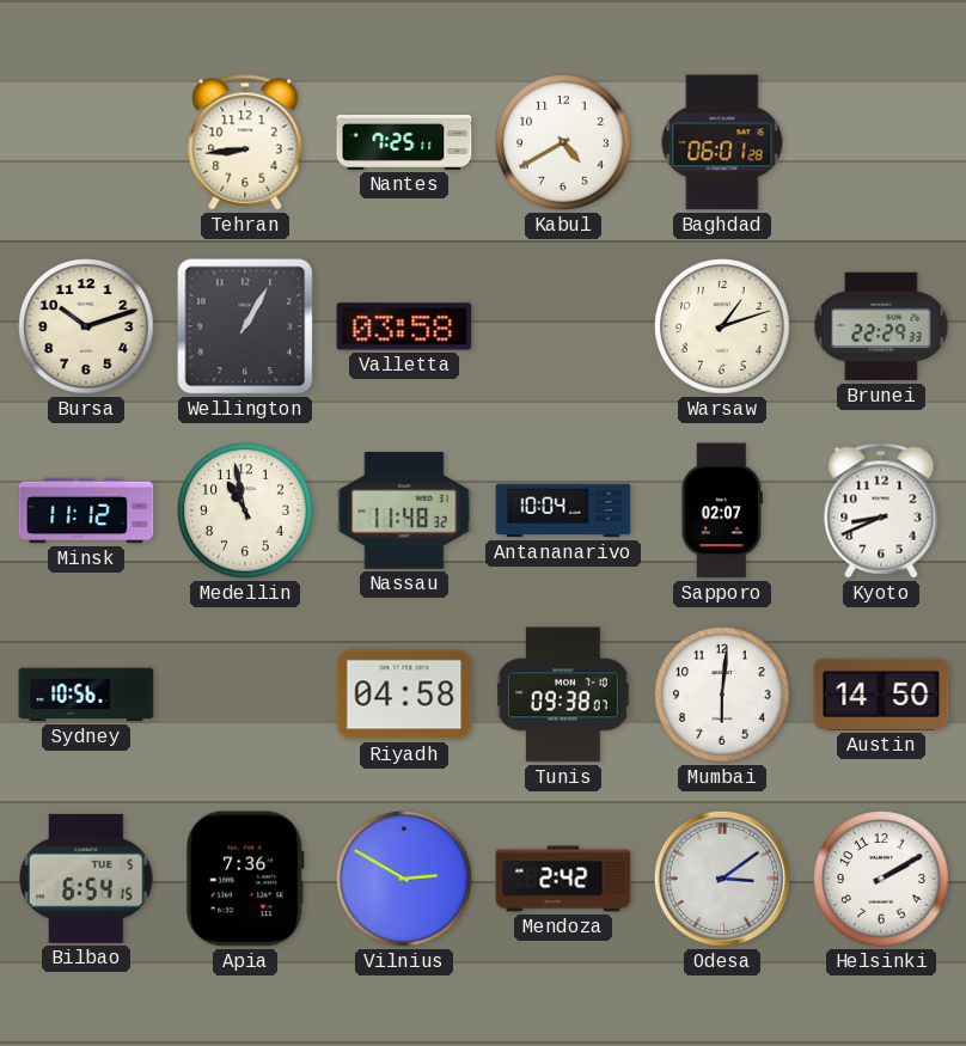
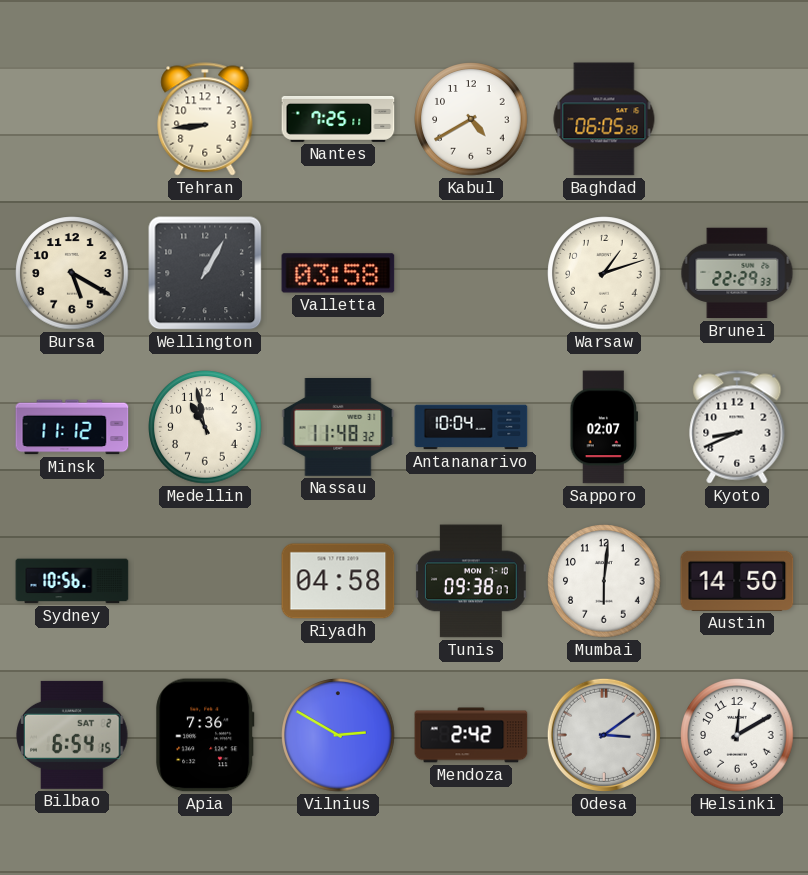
Baghdad: 06:01 -> 06:05 (604, 119)
Bursa: 10:12 -> 5:20 (72, 273)
Bilbao date: TUE 5 -> SAT 2 (72, 735)
Helsinki: 2:10 -> 12:10 (737, 735)
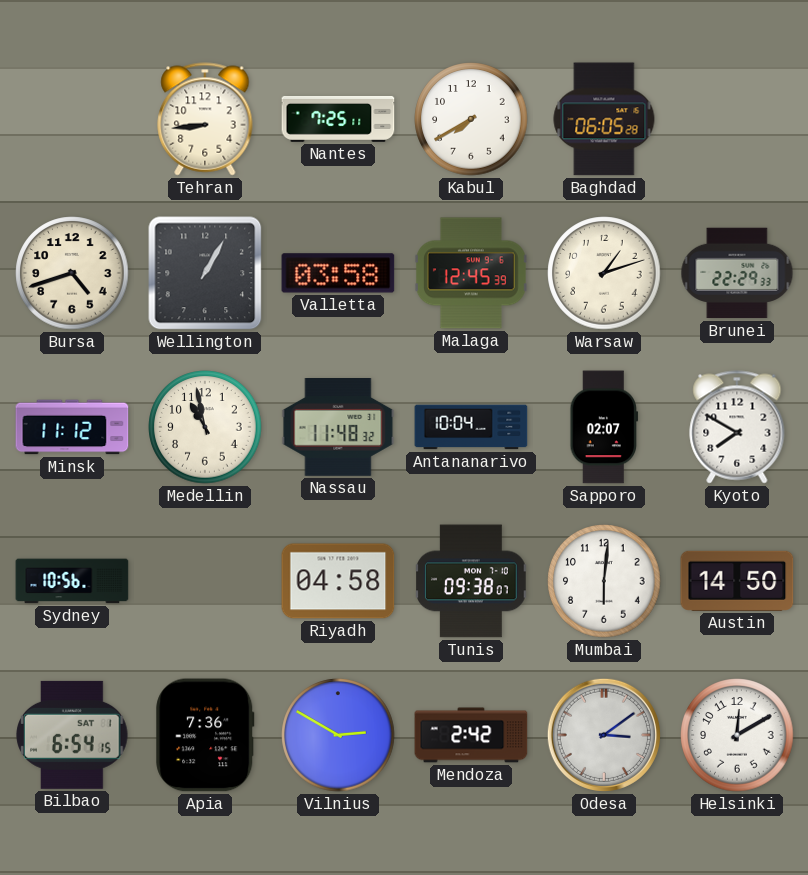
Kabul: 4:40 -> 7:40 (471, 119)
Bursa: 5:20 -> 4:42 (72, 273)
Malaga: none -> 12:45 (471, 273)
Kyoto: 8:41 -> 7:50 (737, 427)
Bilbao date: SAT 2 -> SAT 1 (72, 735)
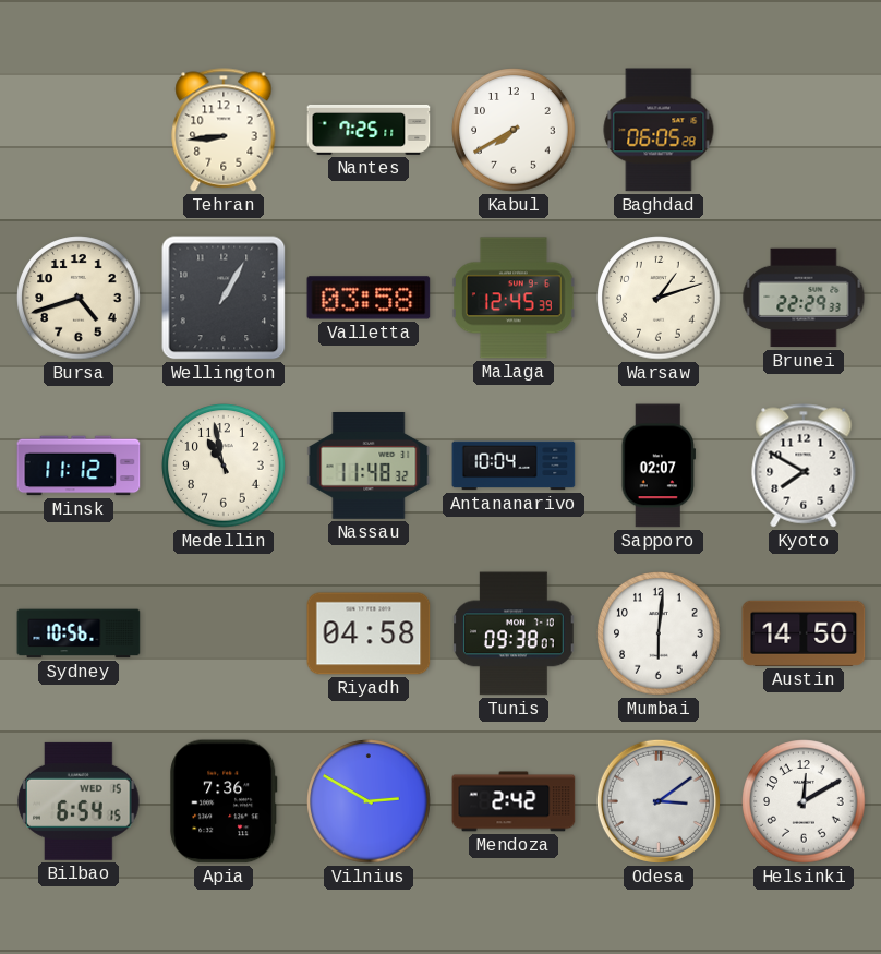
Bilbao date: SAT 1 -> WED 15 (79, 801)
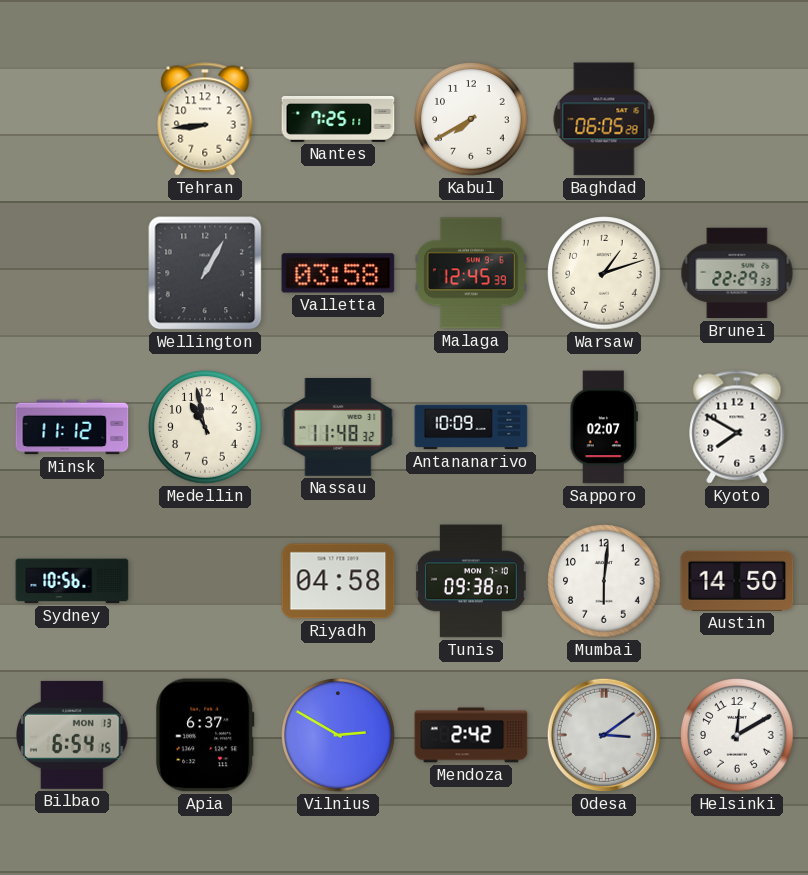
Bursa: 4:42 -> none (79, 298)
Antananarivo: 10:04 -> 10:09 (471, 427)
Bilbao date: WED 15 -> MON 13 (72, 735)
Apia: 7:36 -> 6:37 (205, 735)
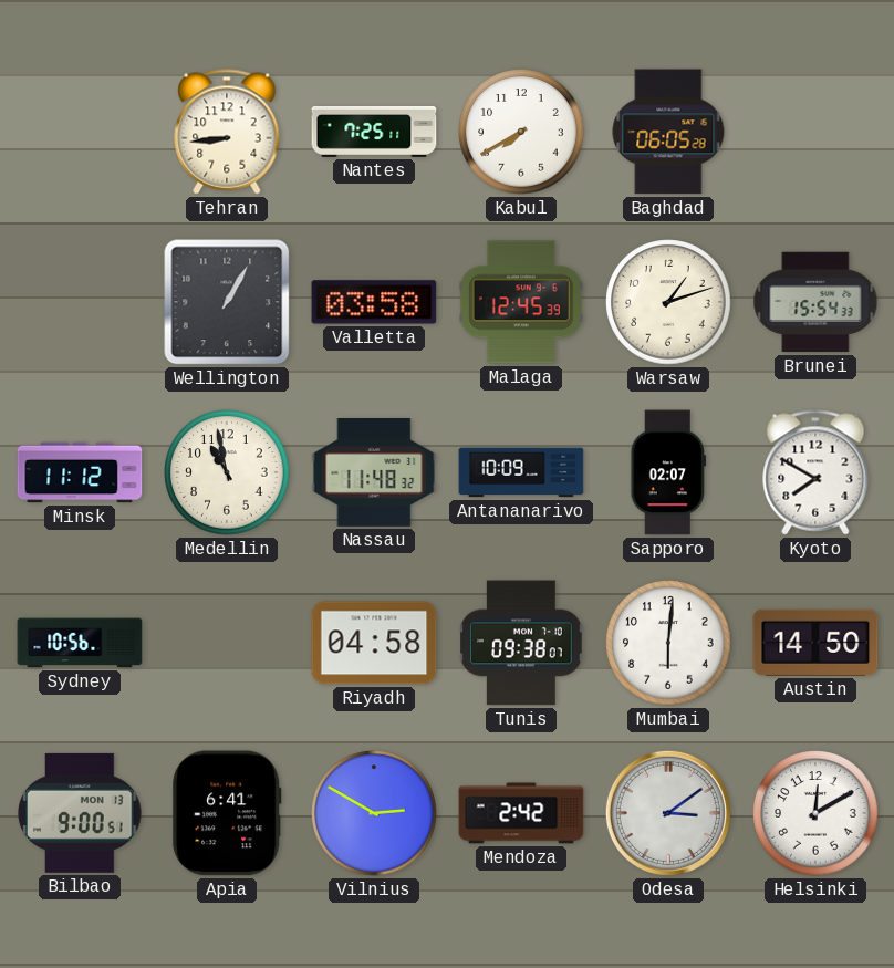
Brunei: 22:29 -> 15:54 (815, 302)
Bilbao: 6:54 -> 9:00 (80, 813)
Apia: 6:37 -> 6:41 (227, 813)
